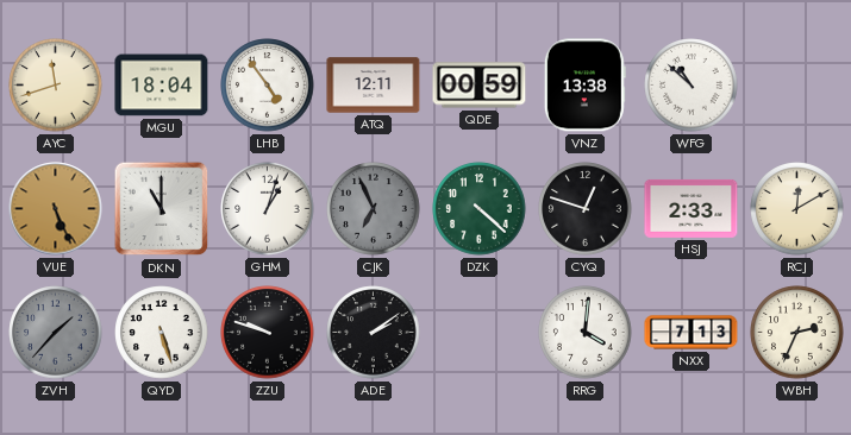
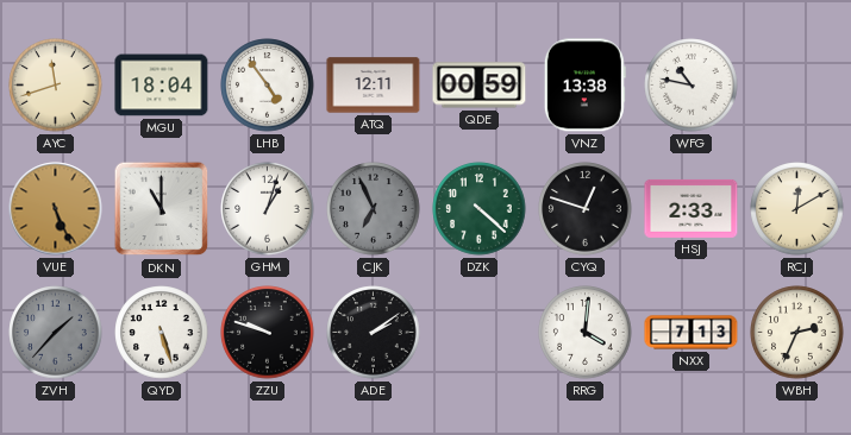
WFG: 10:52 -> 10:47 (692, 86)
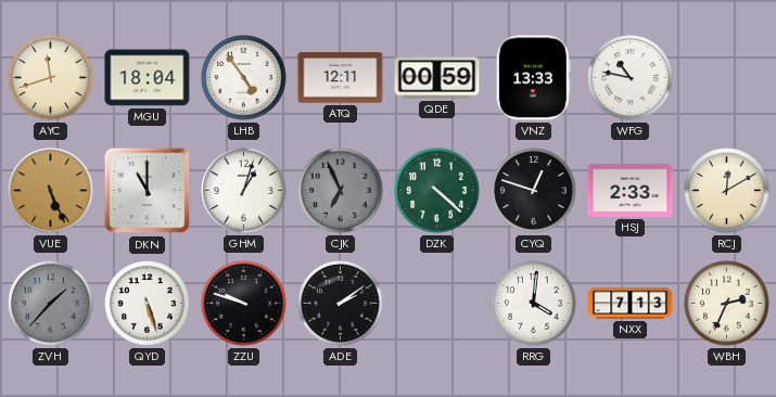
VNZ: 13:38 -> 13:33 (533, 78)
